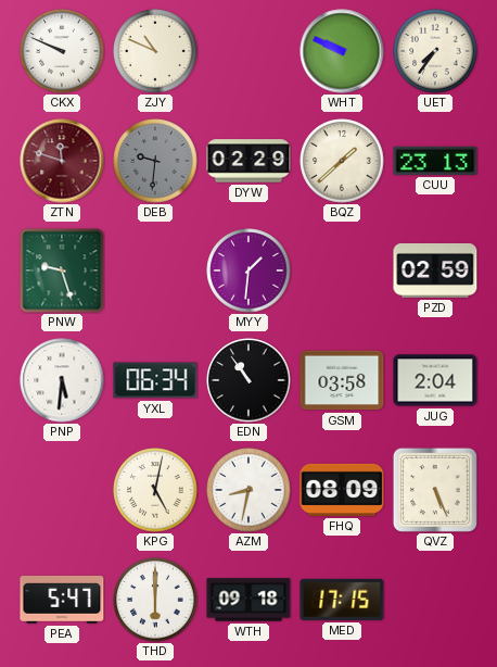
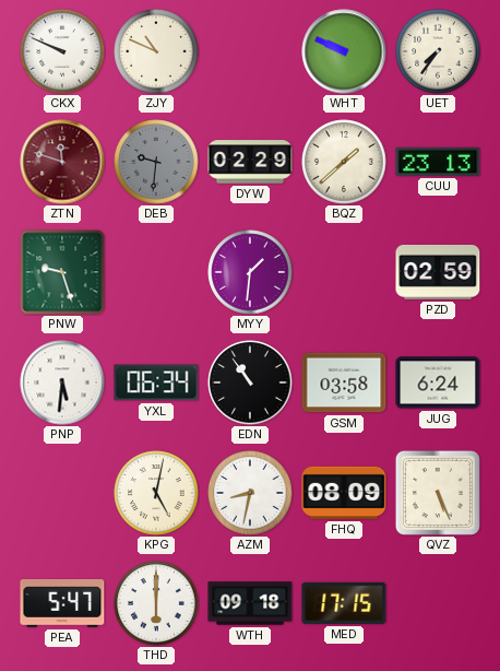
JUG: 2:04 -> 6:24 (438, 382)
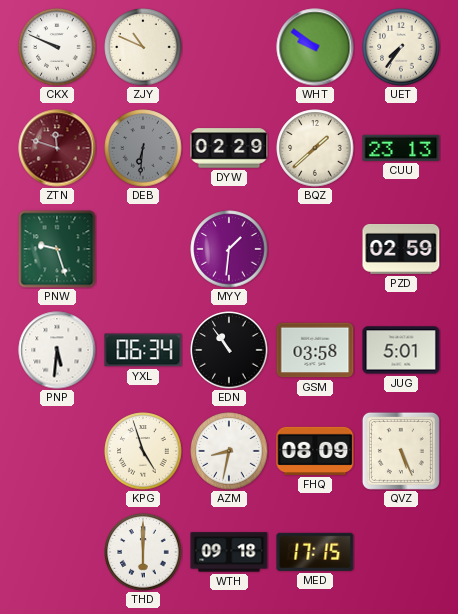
WHT: 9:49 -> 9:51 (315, 47)
DEB: 9:31 -> 6:31 (143, 148)
JUG: 6:24 -> 5:01 (401, 350)
KPG: 5:02 -> 4:57 (143, 451)
PEA: 5:47 -> none (62, 603)
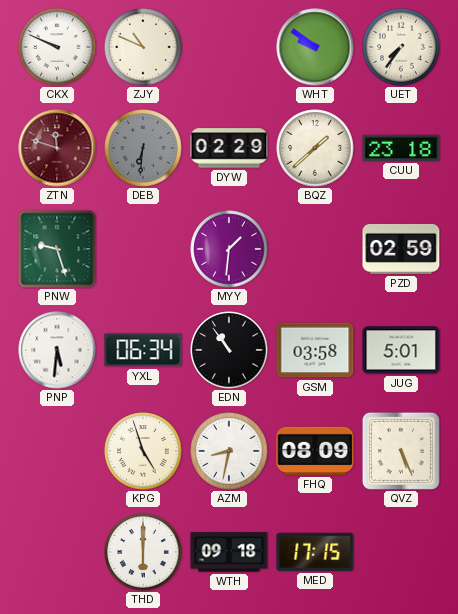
CUU: 23:13 -> 23:18 (401, 148)
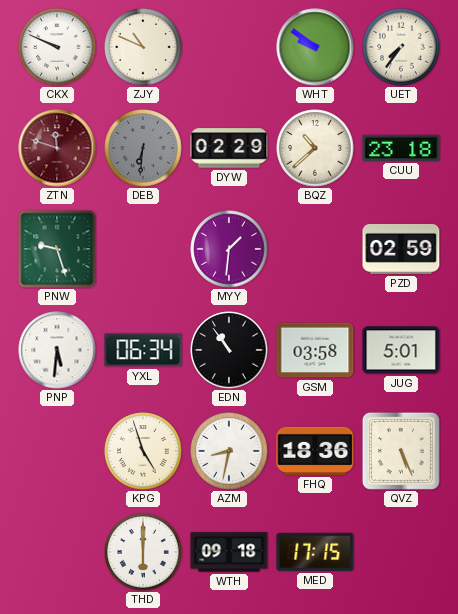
BQZ: 1:38 -> 10:38 (315, 148)
FHQ: 08:09 -> 18:36 (315, 451)
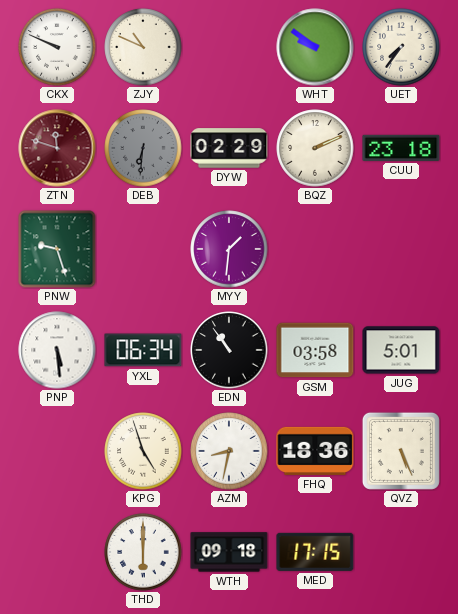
BQZ: 10:38 -> 2:11 (315, 148)
PZD: 02:59 -> none (401, 249)
PNP: 5:31 -> 5:29 (57, 350)
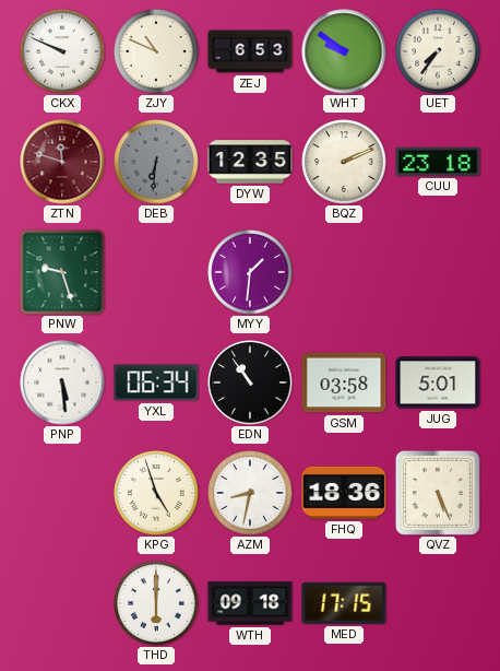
ZEJ: none -> 6:53 (250, 51)
DYW: 02:29 -> 12:35 (250, 162)
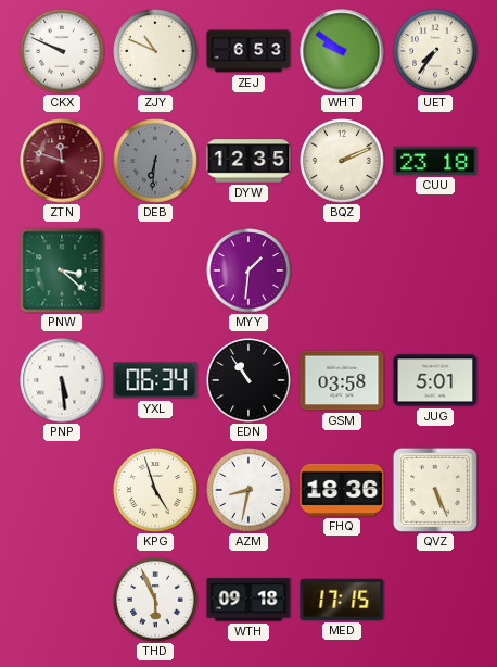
PNW: 9:27 -> 3:22 (62, 270)
THD: 6:00 -> 5:56 (155, 600)
